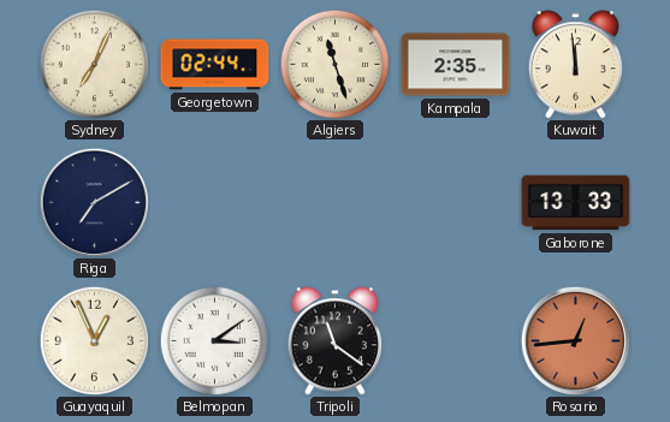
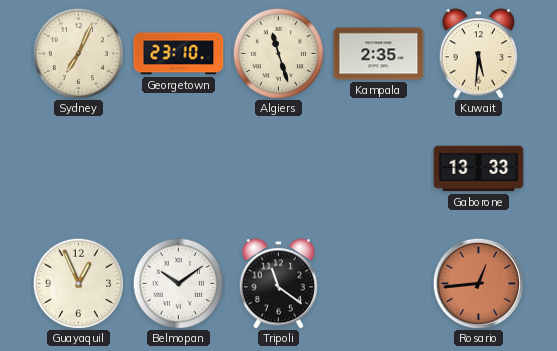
Georgetown: 02:44 -> 23:10 (179, 54)
Kuwait: 11:59 -> 5:31 (478, 54)
Riga: 7:10 -> none (94, 202)
Belmopan: 3:09 -> 10:09 (178, 283)
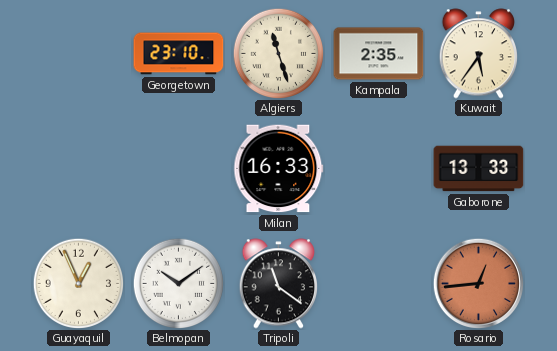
Sydney: 7:04 -> none (78, 53)
Kuwait: 5:31 -> 5:36 (478, 54)
Milan: none -> 16:33 (279, 169)
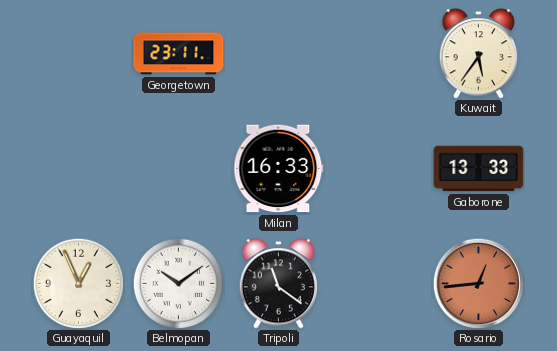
Georgetown: 23:10 -> 23:11 (179, 54)
Algiers: 11:27 -> none (278, 53)
Kampala: 2:35 -> none (379, 54)
